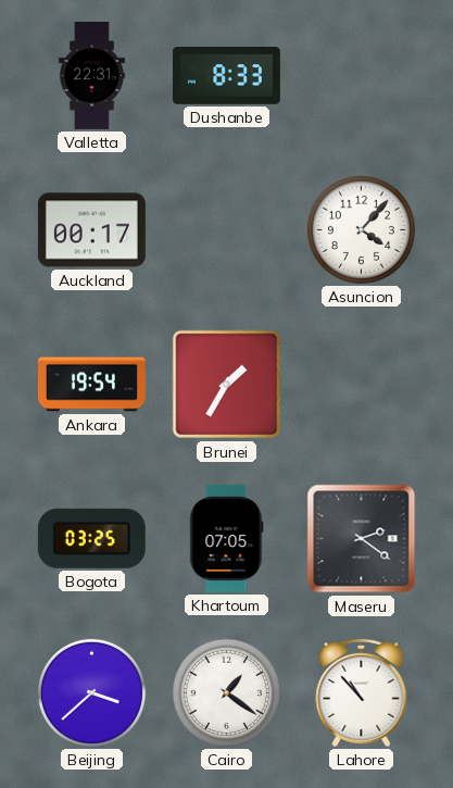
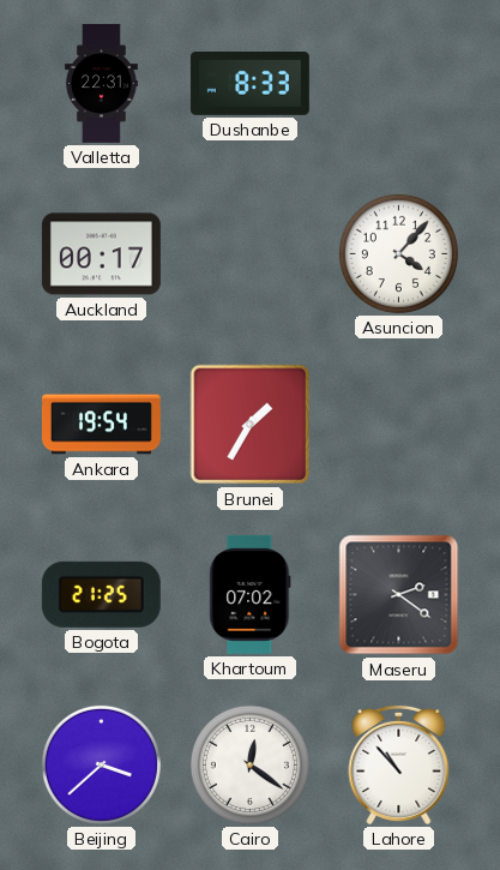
Bogota: 03:25 -> 21:25 (101, 594)
Khartoum: 07:05 -> 07:02 (251, 594)
Cairo: 1:21 -> 12:21 (249, 764)
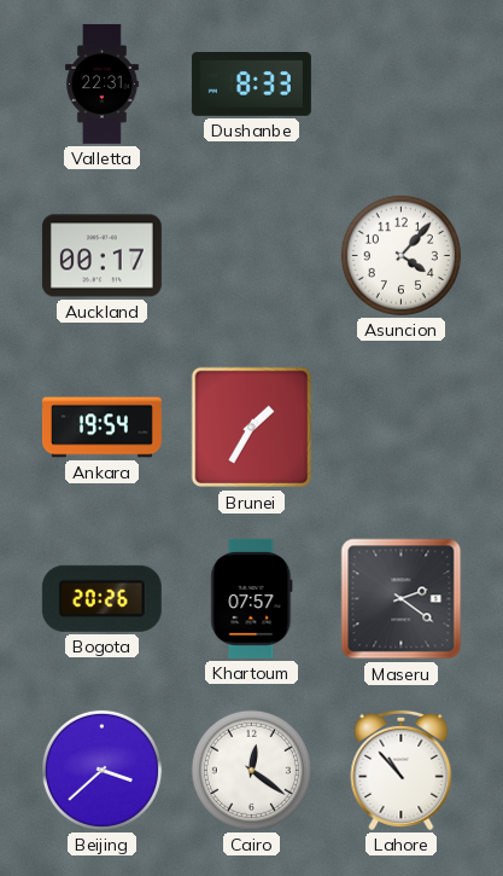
Bogota: 21:25 -> 20:26 (101, 598)
Khartoum: 07:02 -> 07:57 (252, 598)
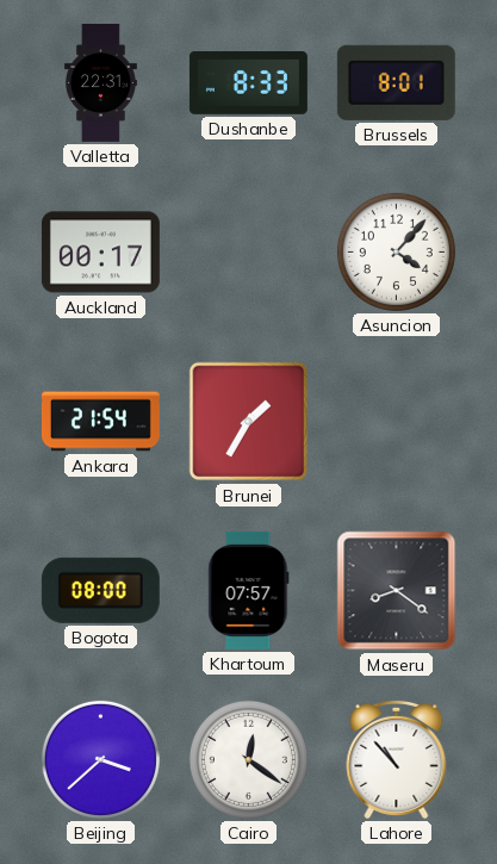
Brussels: none -> 8:01 (396, 82)
Ankara: 19:54 -> 21:54 (100, 422)
Bogota: 20:26 -> 08:00 (100, 590)
Maseru: 2:21 -> 8:21 (397, 591)
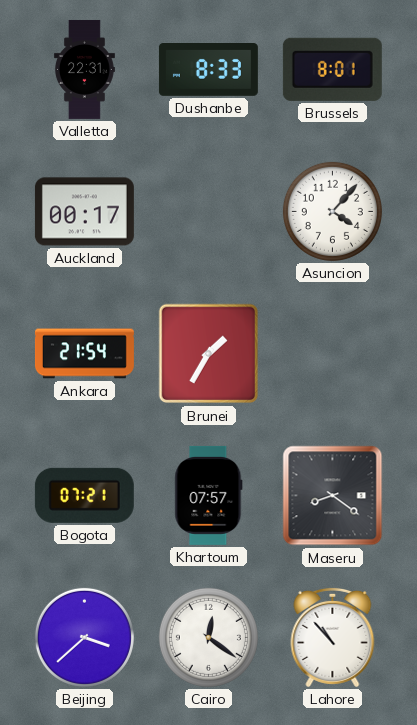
Bogota: 08:00 -> 07:21 (84, 495)
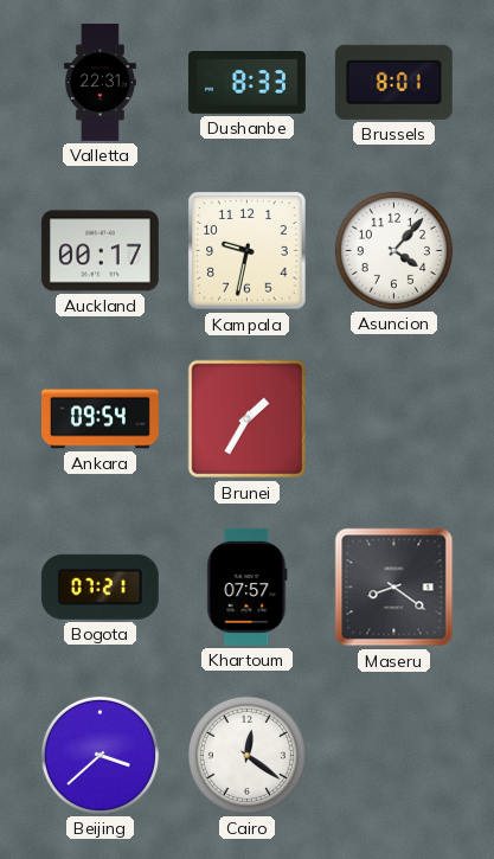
Kampala: none -> 9:32 (248, 251)
Ankara: 21:54 -> 09:54 (100, 419)
Lahore: 10:53 -> none (333, 637)
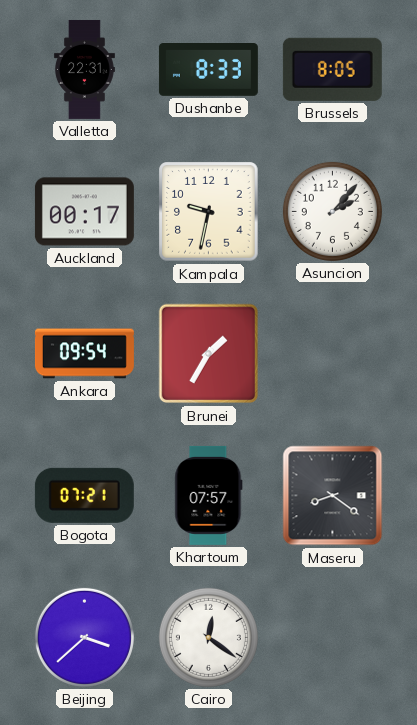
Brussels: 8:01 -> 8:05 (332, 69)
Asuncion: 4:07 -> 2:07 (332, 211)
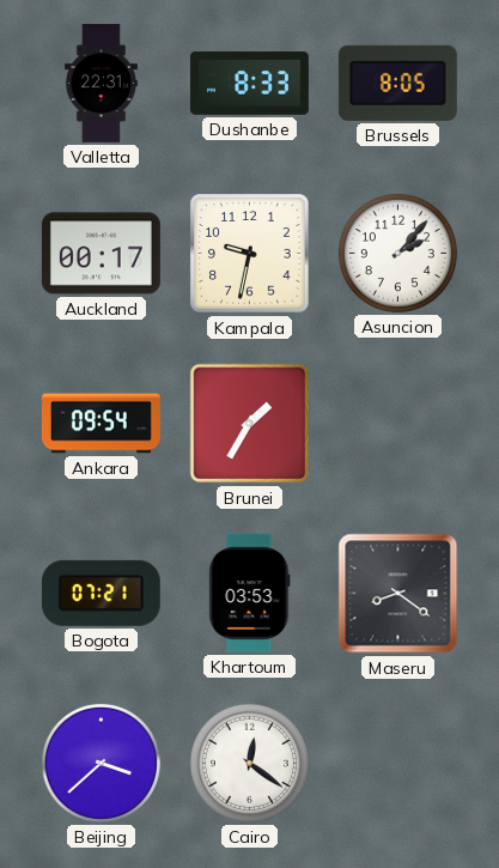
Khartoum: 07:57 -> 03:53 (250, 593)
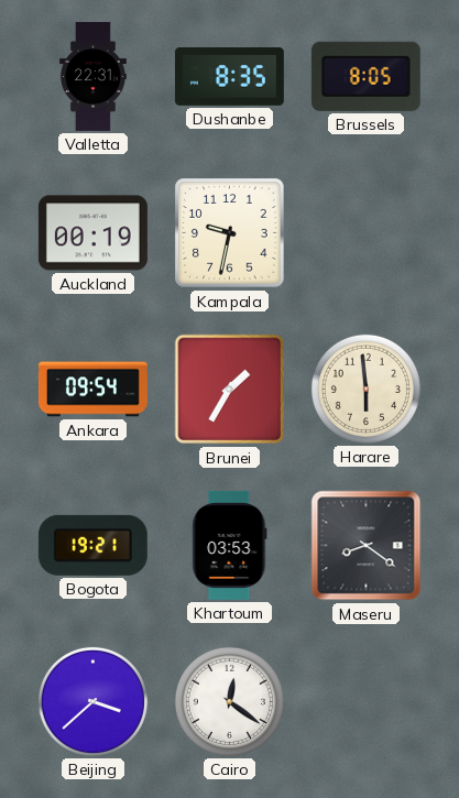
Dushanbe: 8:33 -> 8:35 (229, 77)
Auckland: 00:17 -> 00:19 (92, 233)
Asuncion: 2:07 -> none (397, 253)
Harare: none -> 5:59 (365, 389)
Bogota: 07:21 -> 19:21 (92, 545)
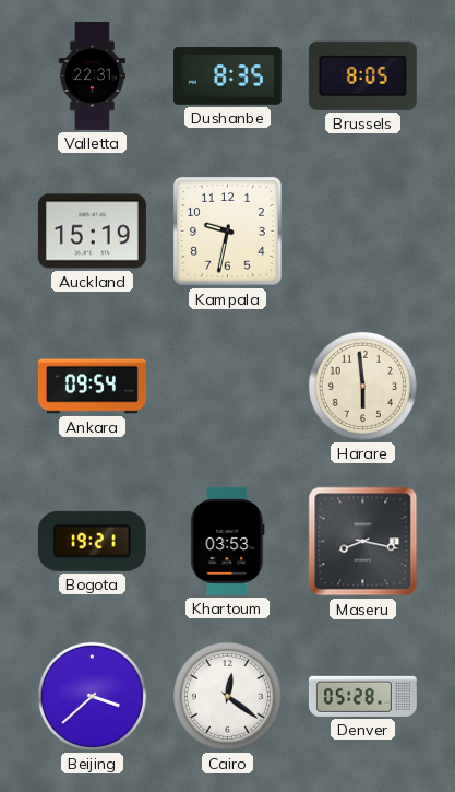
Auckland: 00:19 -> 15:19 (92, 232)
Brunei: 1:35 -> none (230, 390)
Maseru: 8:21 -> 8:17 (363, 542)
Denver: none -> 05:28 (362, 696)
